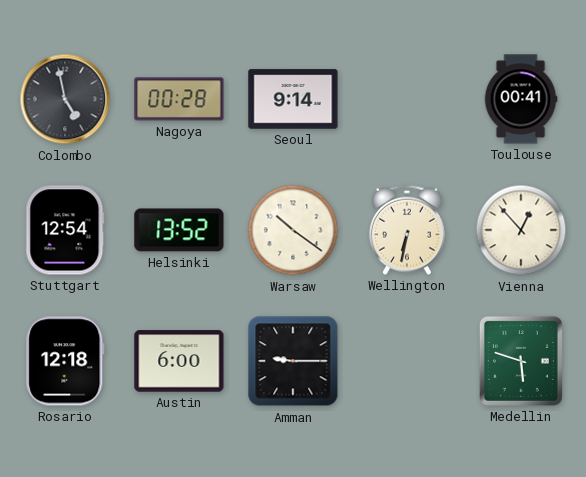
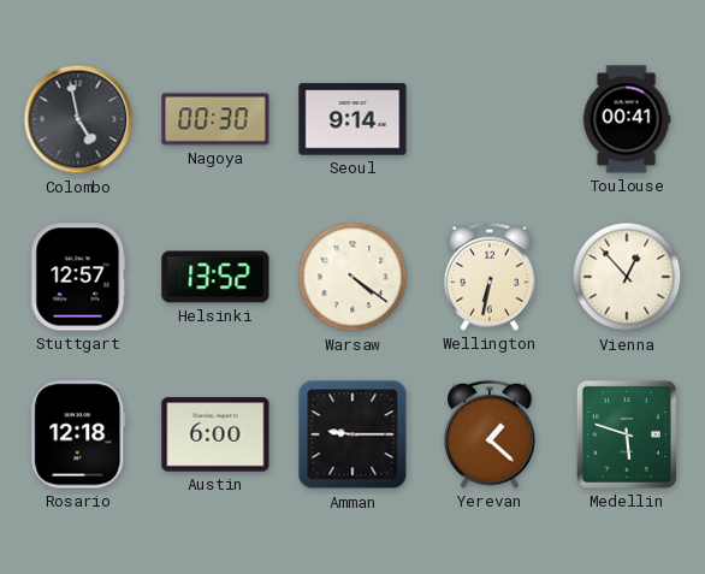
Nagoya: 00:28 -> 00:30 (215, 119)
Stuttgart: 12:54 -> 12:57 (78, 277)
Warsaw: 10:21 -> 4:21 (352, 277)
Yerevan: none -> 1:22 (491, 434)
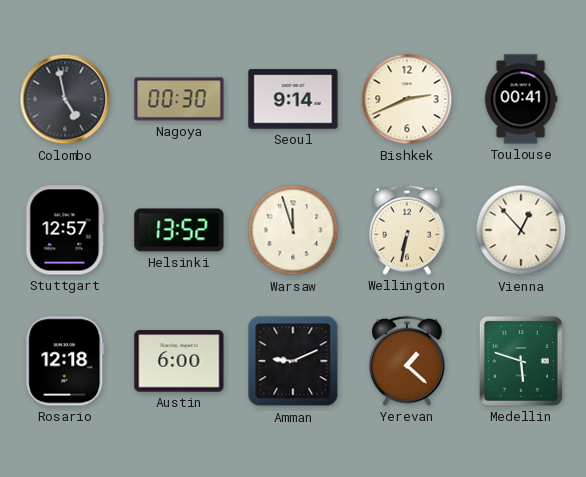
Bishkek: none -> 2:41 (407, 99)
Warsaw: 4:21 -> 11:57 (293, 230)
Amman: 9:15 -> 9:11 (293, 361)
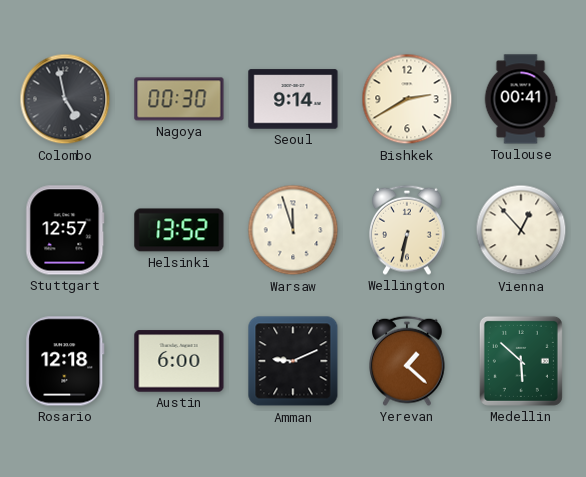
Bishkek: 2:41 -> 2:40 (407, 99)
Medellin: 5:48 -> 5:52 (521, 361)
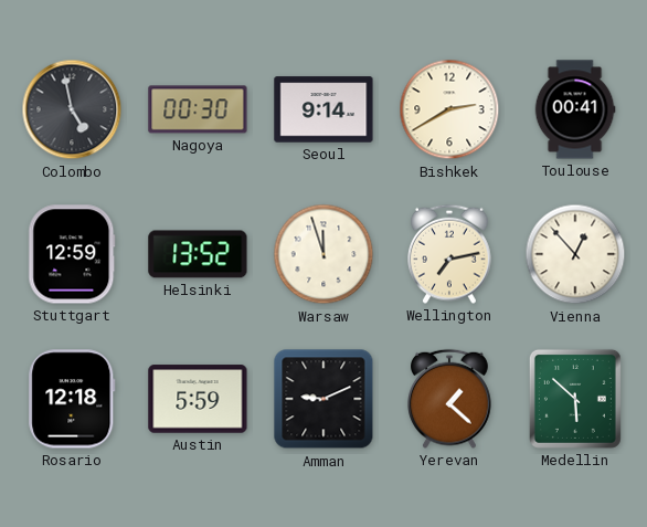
Stuttgart: 12:57 -> 12:59 (72, 254)
Wellington: 6:32 -> 7:13 (450, 254)
Austin: 6:00 -> 5:59 (198, 399)
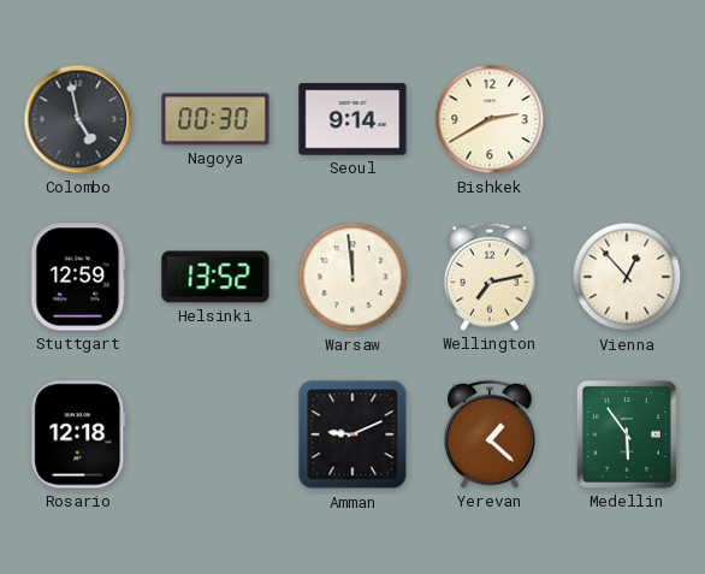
Toulouse: 00:41 -> none (575, 109)
Warsaw: 11:57 -> 11:59 (352, 277)
Austin: 5:59 -> none (198, 399)
Medellin: 5:52 -> 5:54 (627, 434)
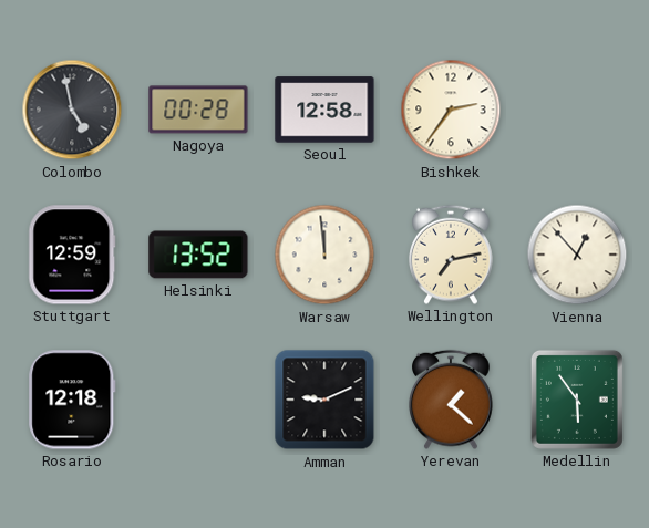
Nagoya: 00:30 -> 00:28 (198, 110)
Seoul: 9:14 -> 12:58 (324, 110)
Bishkek: 2:40 -> 2:36 (451, 110)
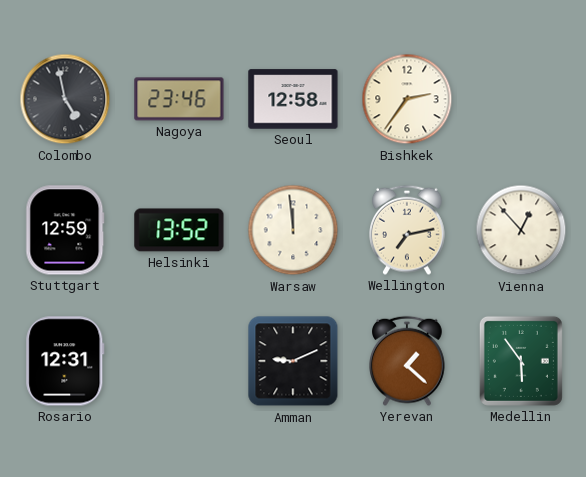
Nagoya: 00:28 -> 23:46 (179, 99)
Rosario: 12:18 -> 12:31 (65, 361)
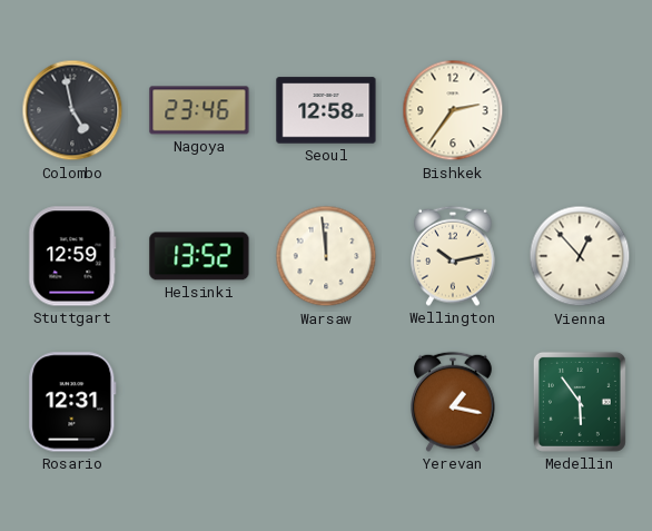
Wellington: 7:13 -> 10:13 (454, 256)
Amman: 9:11 -> none (293, 361)
Yerevan: 1:22 -> 1:17 (454, 402)
